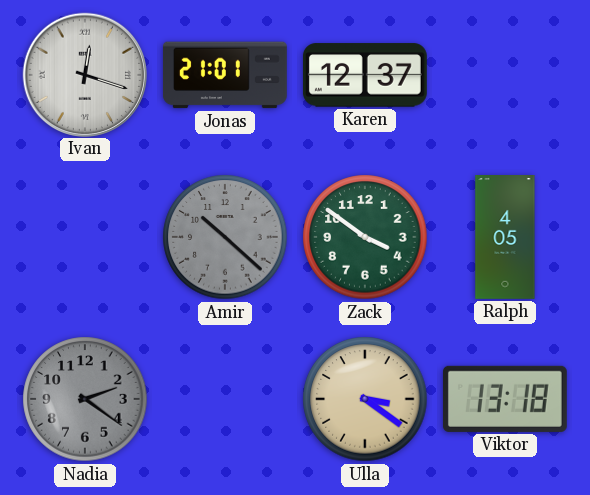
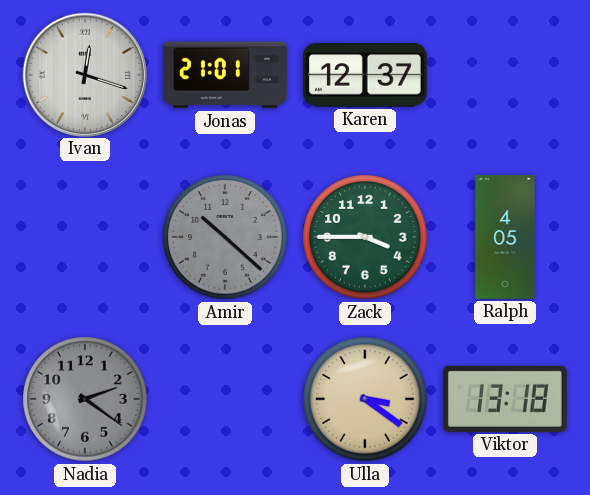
Zack: 3:51 -> 3:45 (365, 237)
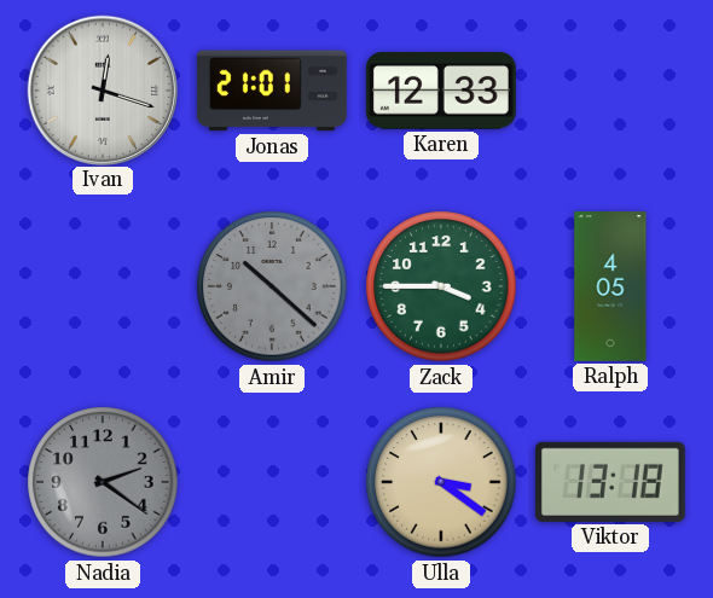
Karen: 12:37 -> 12:33 (441, 91)
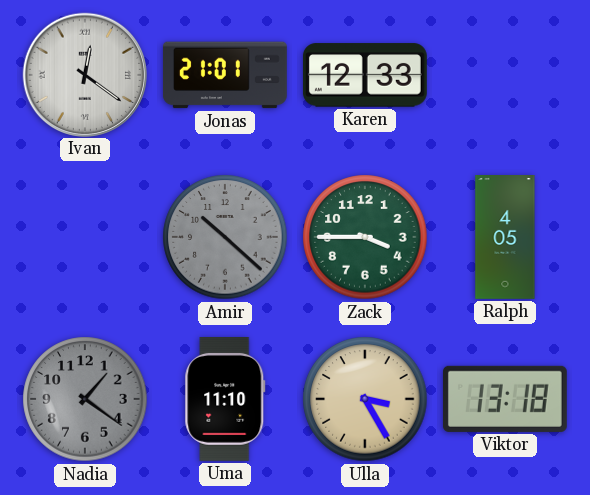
Ivan: 12:18 -> 12:21 (84, 74)
Nadia: 2:21 -> 1:21 (85, 399)
Uma: none -> 11:10 (225, 399)
Ulla: 3:21 -> 3:25 (365, 399)
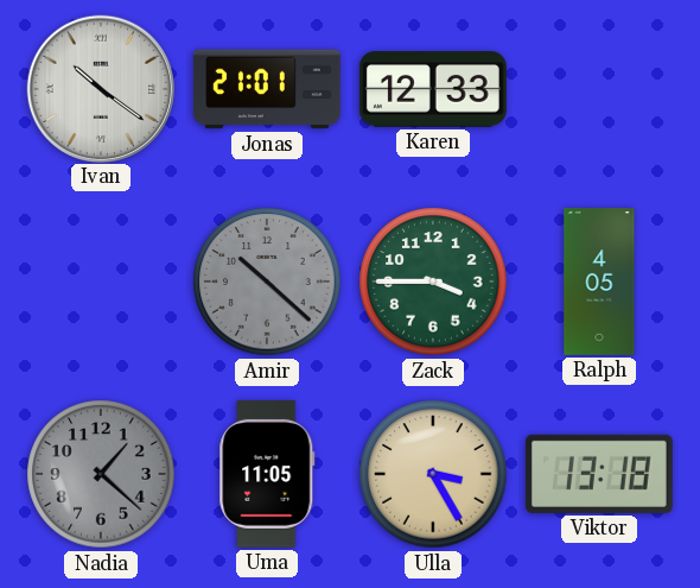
Ivan: 12:21 -> 10:21 (100, 88)
Nadia: 1:21 -> 1:22 (101, 474)
Uma: 11:10 -> 11:05 (267, 474)
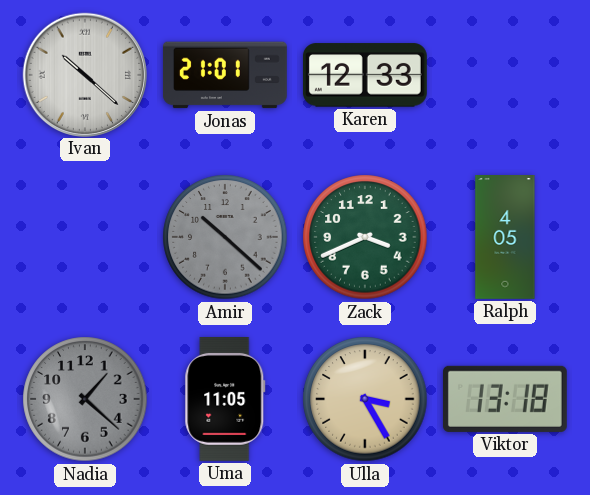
Ivan: 10:21 -> 10:22 (84, 74)
Zack: 3:45 -> 3:41 (365, 237)
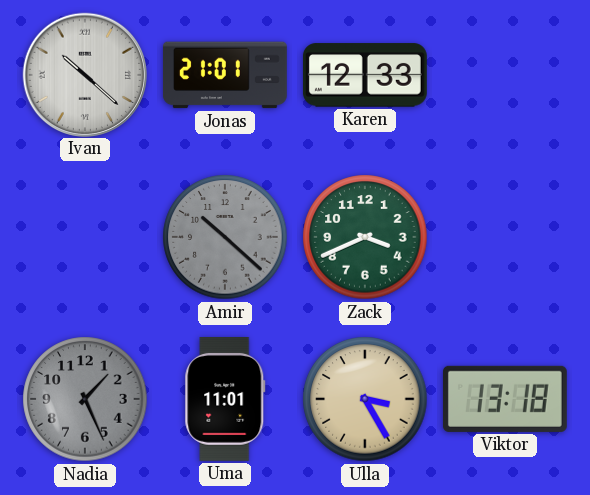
Ralph: 4:05 -> none (505, 238)
Nadia: 1:22 -> 1:26 (85, 399)
Uma: 11:05 -> 11:01 (225, 399)
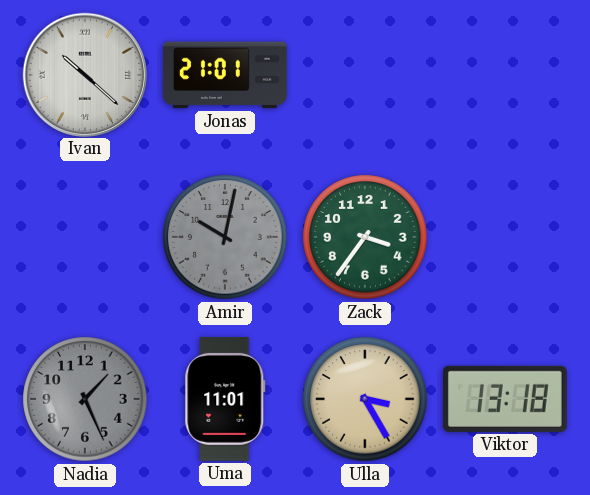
Karen: 12:33 -> none (365, 75)
Amir: 10:22 -> 10:02 (225, 237)
Zack: 3:41 -> 3:36 (365, 237)
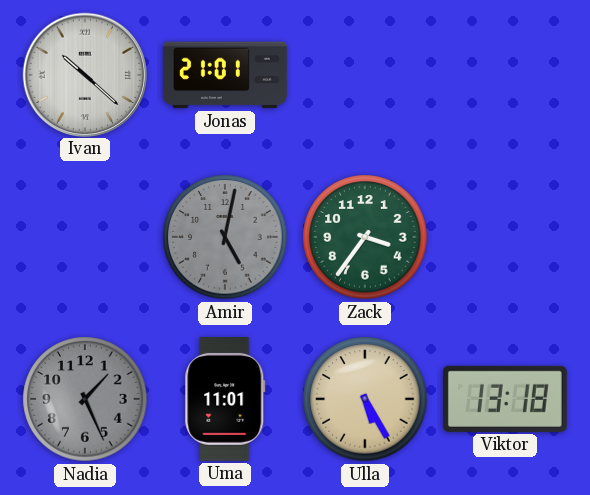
Amir: 10:02 -> 5:02 (225, 237)
Ulla: 3:25 -> 5:25 (365, 399)
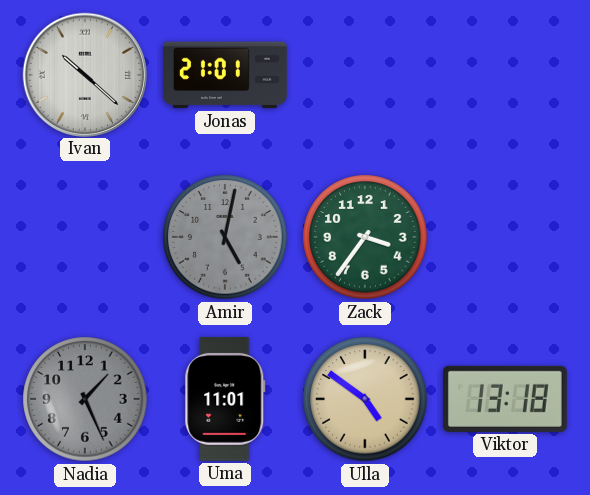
Ulla: 5:25 -> 4:51 (365, 399)
